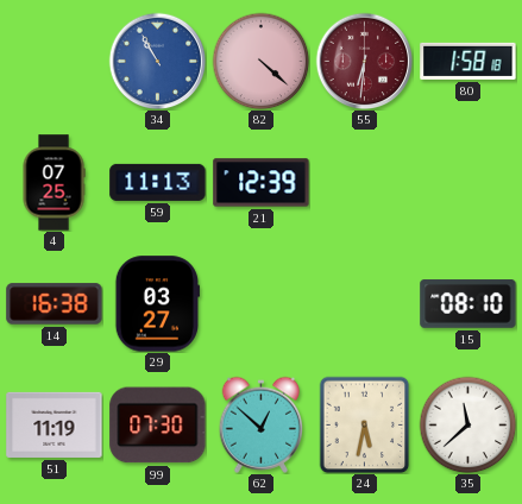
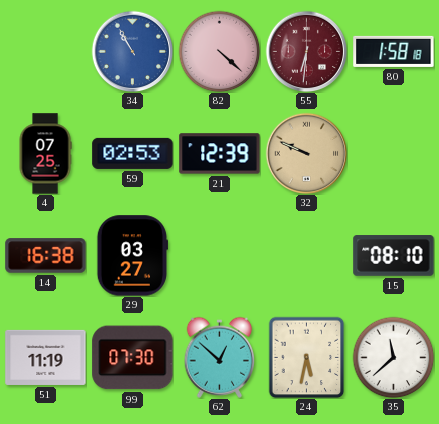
59: 11:13 -> 02:53 (133, 153)
32: none -> 9:49 (306, 153)
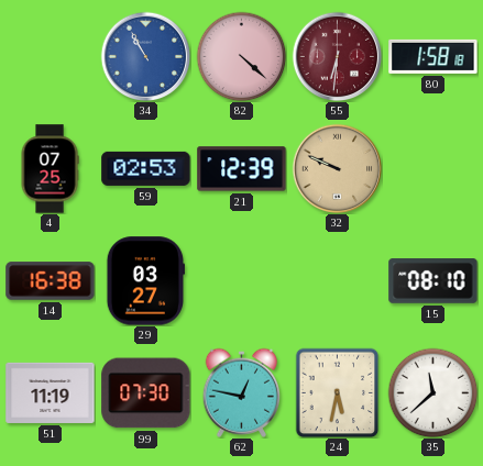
62: 12:52 -> 12:47 (242, 392)
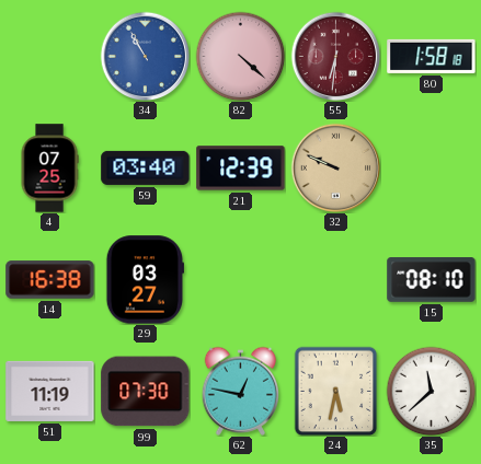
59: 02:53 -> 03:40 (146, 167)
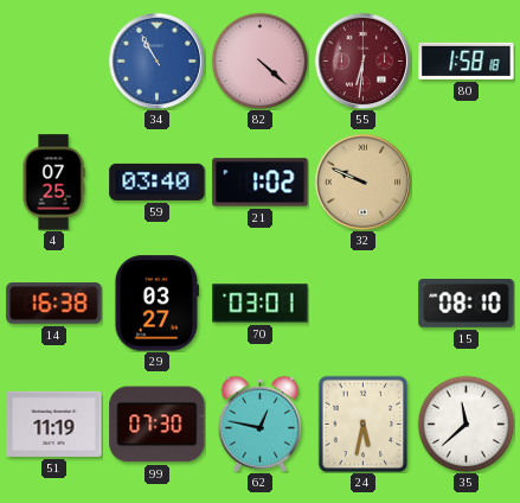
21: 12:39 -> 1:02 (261, 183)
70: none -> 03:01 (261, 304)
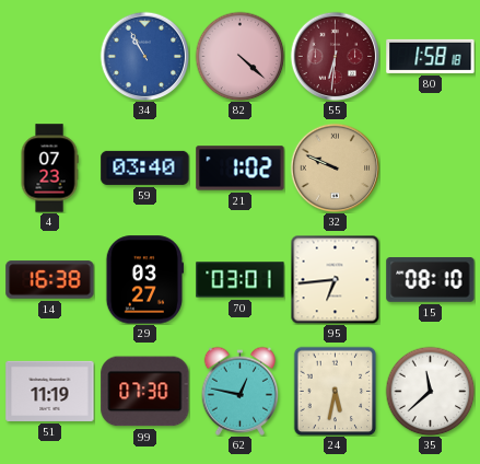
4: 07:25 -> 07:23 (49, 169)
95: none -> 6:44 (335, 279)
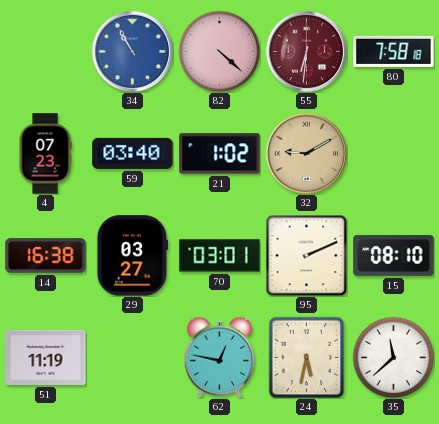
80: 1:58 -> 7:58 (394, 51)
32: 9:49 -> 9:10 (306, 153)
95: 6:44 -> 2:11 (306, 255)
99: 07:30 -> none (145, 392)
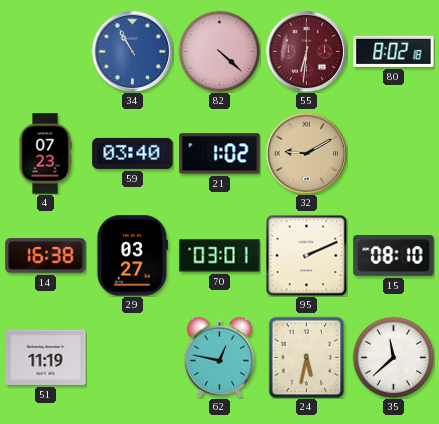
80: 7:58 -> 8:02 (394, 51)
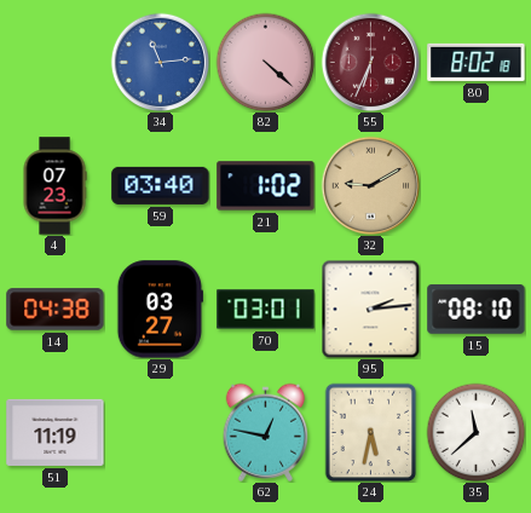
34: 10:55 -> 11:14 (160, 62)
55: 6:31 -> 6:34 (370, 62)
14: 16:38 -> 04:38 (56, 310)
95: 2:11 -> 2:14 (370, 309)
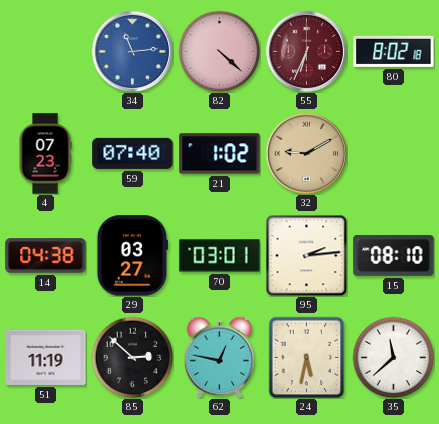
59: 03:40 -> 07:40 (133, 153)
85: none -> 2:52 (132, 357)
